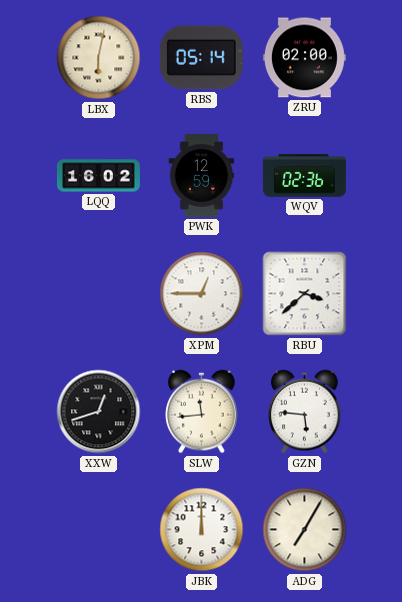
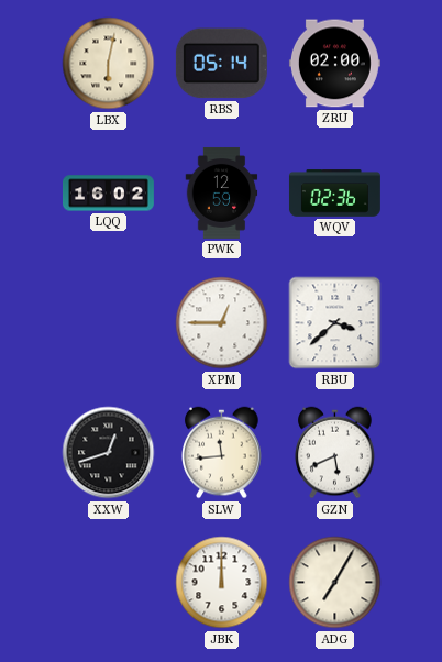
GZN: 5:46 -> 5:41 (335, 453)
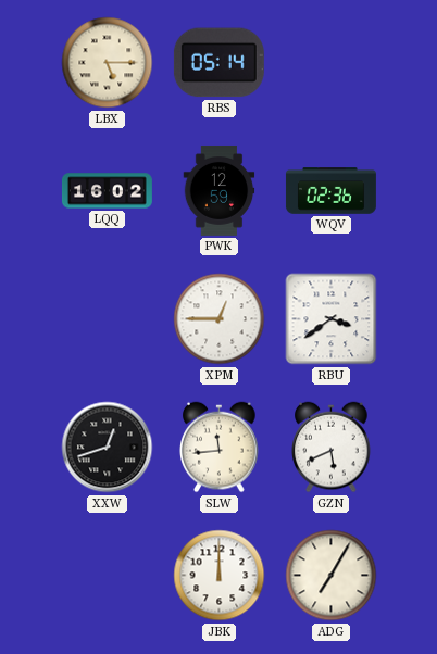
LBX: 6:02 -> 5:15 (108, 63)
ZRU: 02:00 -> none (334, 64)
RBU: 3:38 -> 3:39 (332, 319)
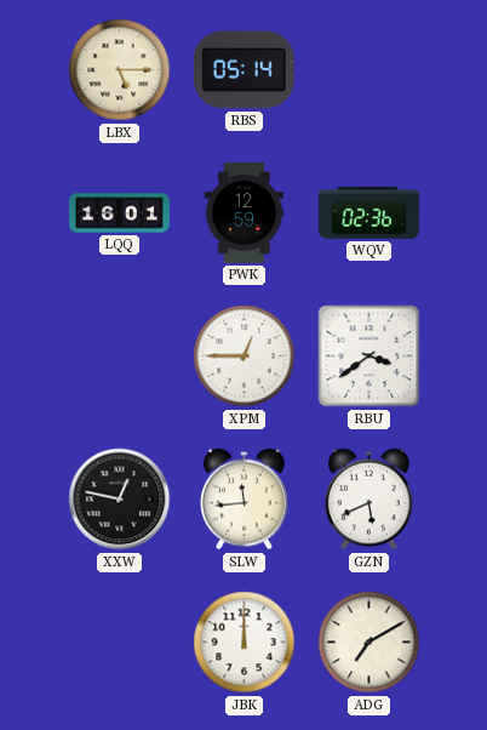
LQQ: 16:02 -> 16:01 (119, 213)
XXW: 12:42 -> 12:47 (120, 500)
ADG: 7:05 -> 7:10 (369, 643)
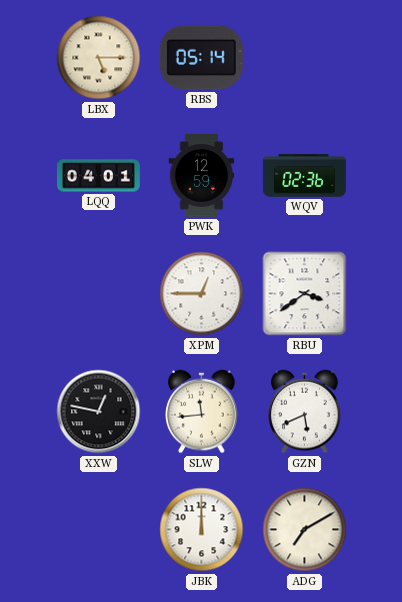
LQQ: 16:01 -> 04:01 (98, 176)
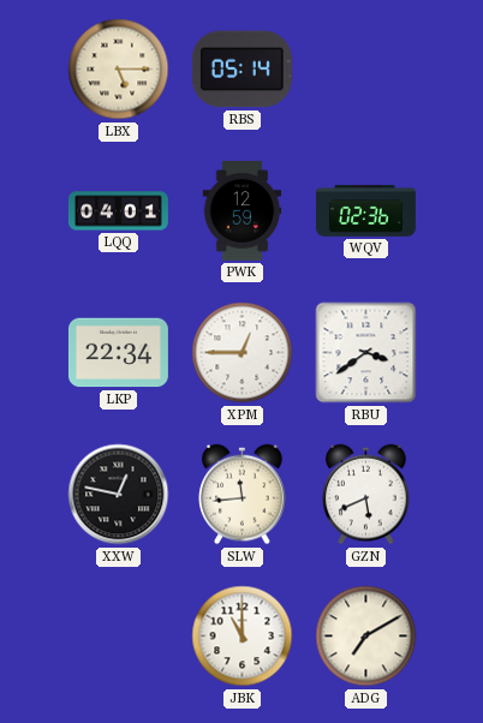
LKP: none -> 22:34 (118, 353)
JBK: 12:00 -> 11:00 (243, 637)
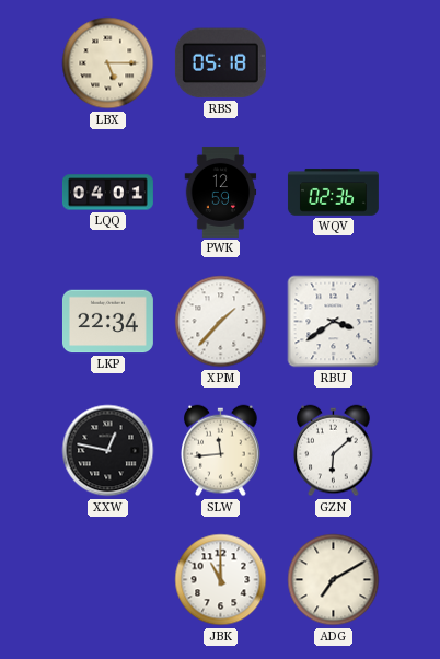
RBS: 05:14 -> 05:18 (220, 63)
XPM: 12:45 -> 1:37 (221, 322)
GZN: 5:41 -> 6:08 (334, 451)
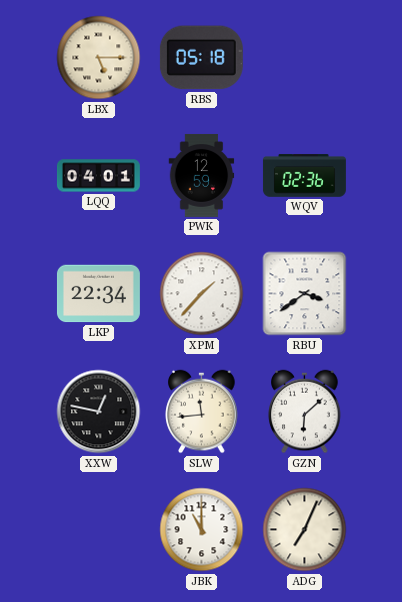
ADG: 7:10 -> 7:04 (305, 530)
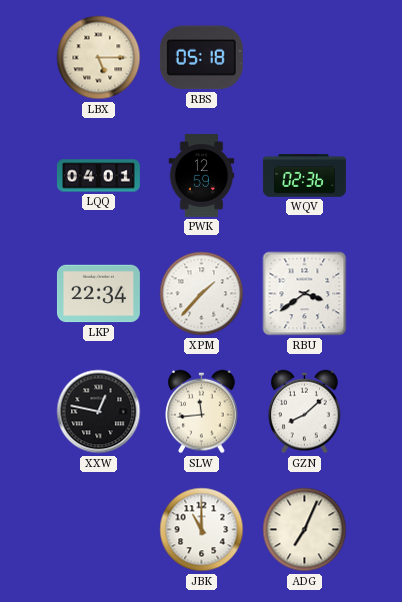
GZN: 6:08 -> 8:08 (305, 412)
